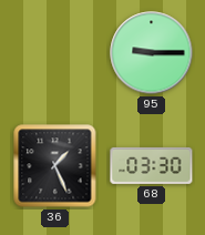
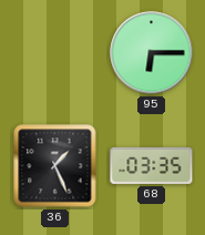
95: 9:15 -> 6:15 (152, 53)
68: 03:30 -> 03:35 (152, 165)
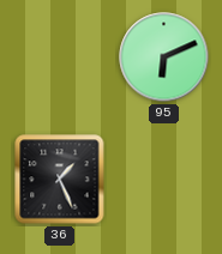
95: 6:15 -> 6:11 (164, 58)
68: 03:35 -> none (152, 165)
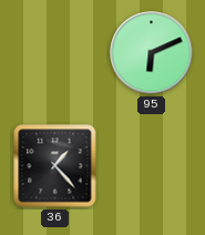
36: 1:26 -> 1:23 (55, 166)
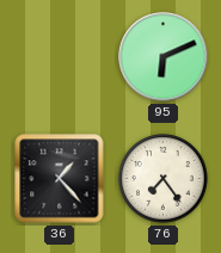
76: none -> 7:24 (164, 179)
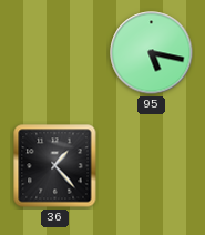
95: 6:11 -> 5:17 (152, 53)
76: 7:24 -> none (164, 179)
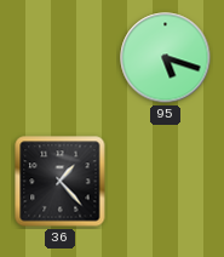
95: 5:17 -> 5:18 (166, 58)
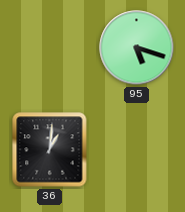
36: 1:23 -> 1:01 (50, 150)
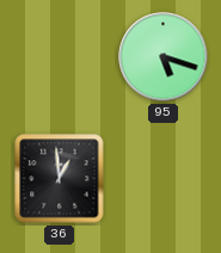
36: 1:01 -> 12:59 (60, 179)
